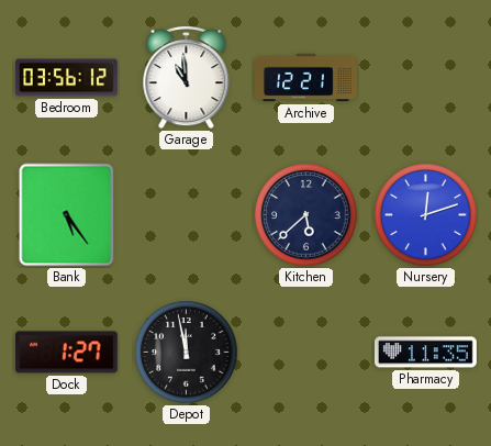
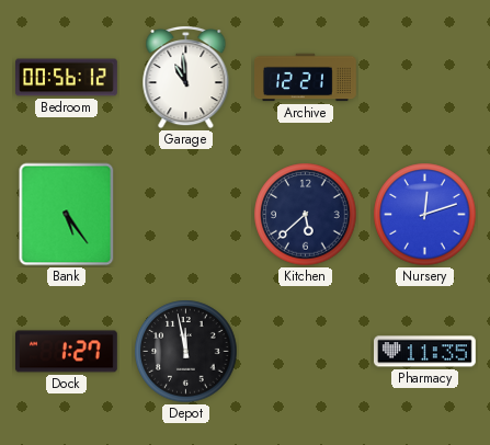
Bedroom: 03:56 -> 00:56 (67, 78)
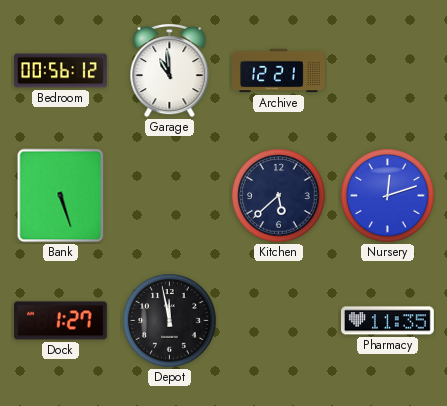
Bank: 5:24 -> 5:27 (61, 196)
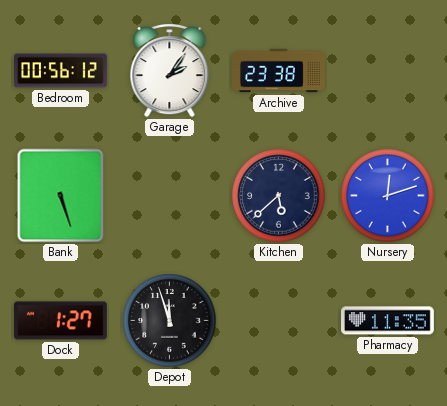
Garage: 10:59 -> 2:06 (170, 71)
Archive: 12:21 -> 23:38 (279, 71)
Depot: 11:58 -> 11:57 (170, 321)
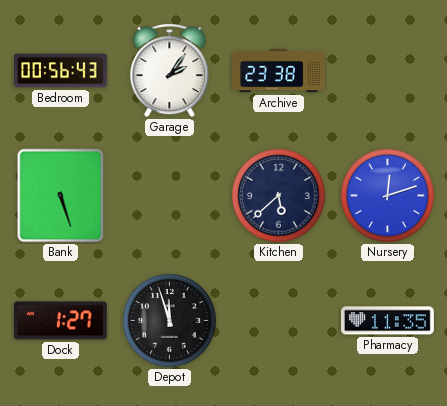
Bedroom: 00:56:12 -> 00:56:43 (61, 71)
